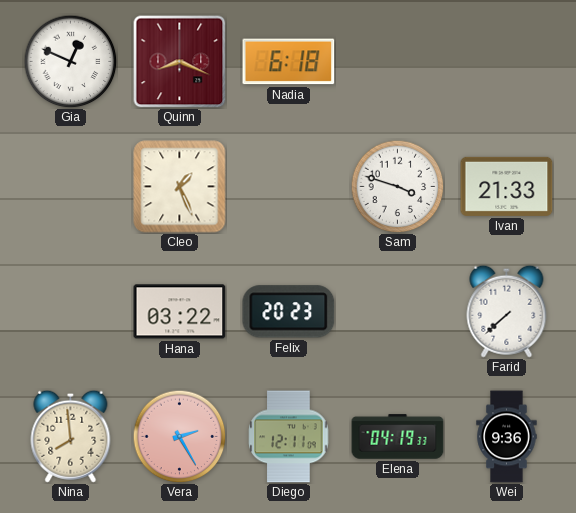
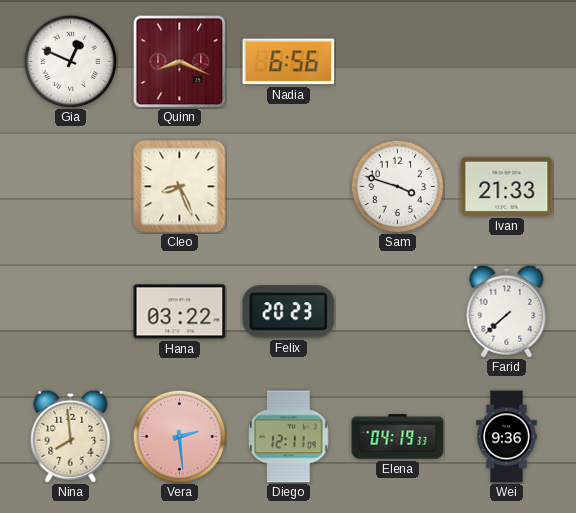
Nadia: 6:18 -> 6:56 (289, 62)
Cleo: 1:26 -> 8:26 (180, 187)
Vera: 2:25 -> 2:29 (179, 436)
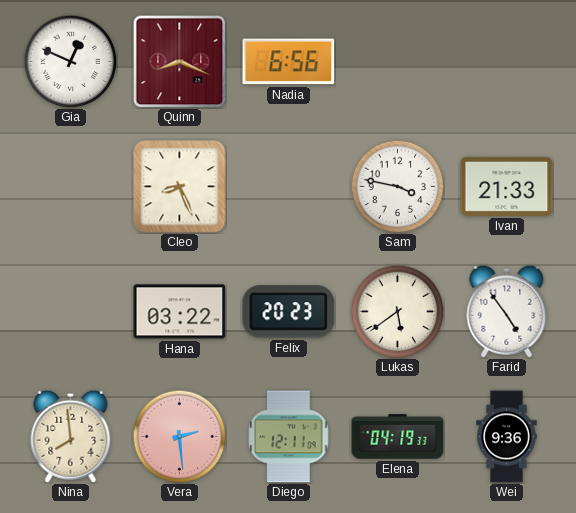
Sam: 3:48 -> 3:47 (397, 186)
Lukas: none -> 5:39 (397, 311)
Farid: 7:38 -> 4:54 (507, 311)
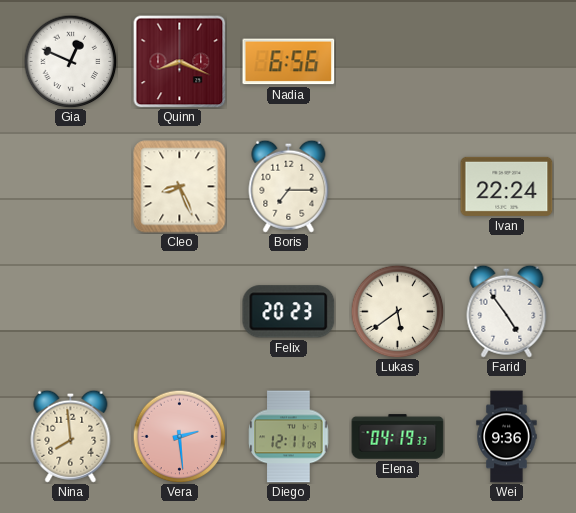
Boris: none -> 7:15 (289, 186)
Sam: 3:47 -> none (397, 186)
Ivan: 21:33 -> 22:24 (507, 186)
Hana: 03:22 -> none (180, 312)
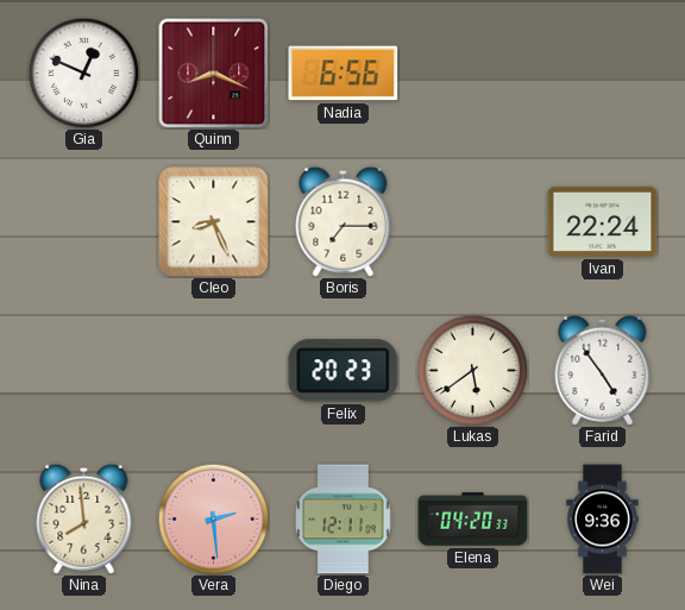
Elena: 04:19 -> 04:20 (473, 520)
